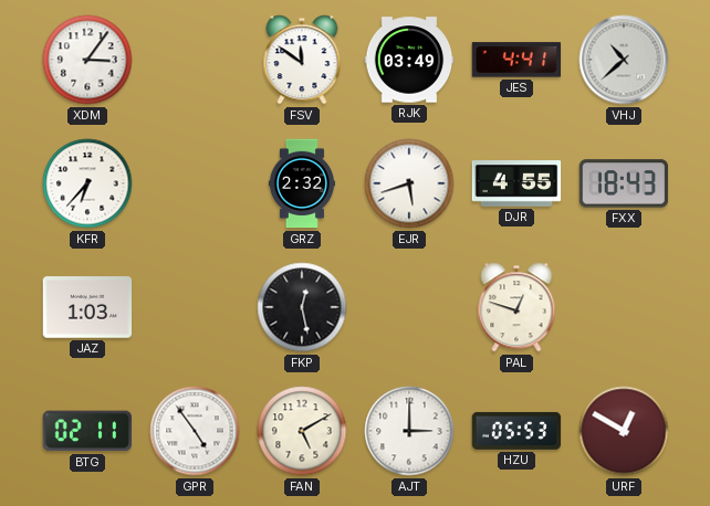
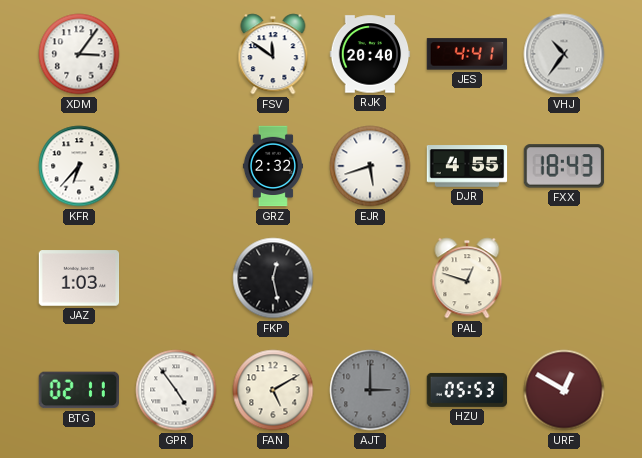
RJK: 03:49 -> 20:40 (370, 54)
VHJ: 10:38 -> 10:36 (564, 54)
AJT dial: white -> grey (370, 390)
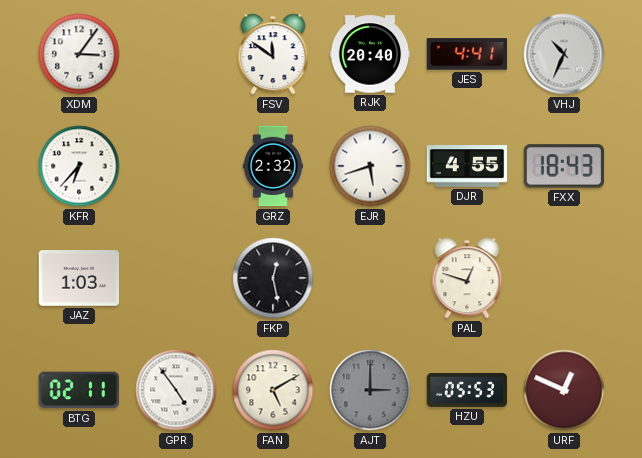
VHJ: 10:36 -> 10:34 (564, 54)
URF: 12:50 -> 12:49 (564, 390)
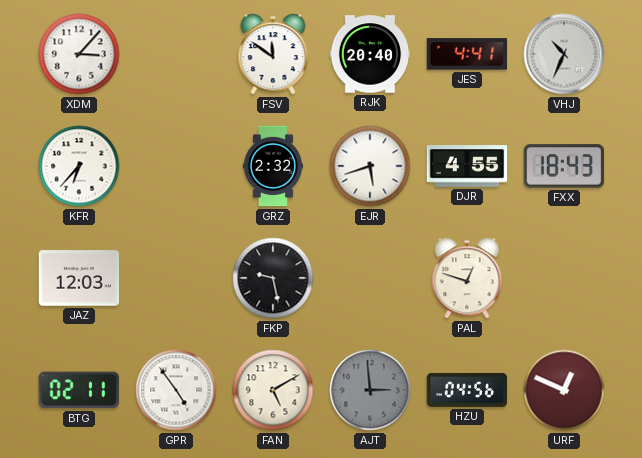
XDM: 3:06 -> 3:07 (79, 54)
JAZ: 1:03 -> 12:03 (79, 278)
FKP: 12:28 -> 9:28 (273, 278)
AJT: 3:00 -> 2:59 (370, 390)
HZU: 05:53 -> 04:56 (467, 390)
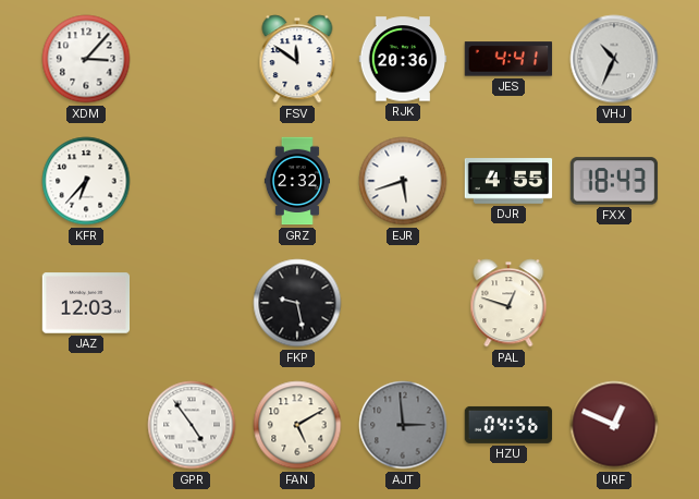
RJK: 20:40 -> 20:36 (403, 59)
BTG: 02:11 -> none (78, 390)
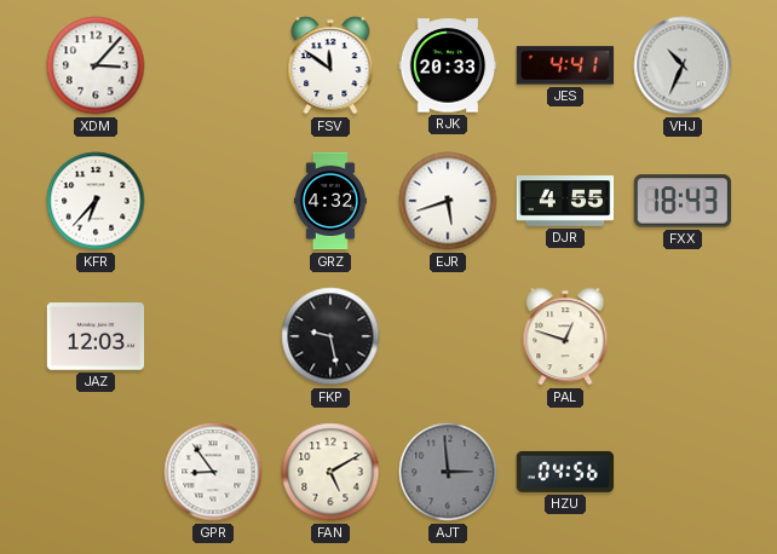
RJK: 20:36 -> 20:33 (448, 65)
GRZ: 2:32 -> 4:32 (330, 201)
GPR: 4:54 -> 8:54 (213, 472)
URF: 12:49 -> none (614, 425)
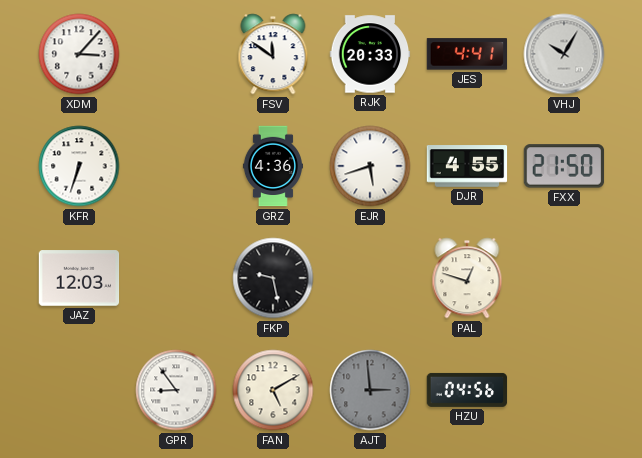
VHJ: 10:34 -> 10:05 (564, 54)
KFR: 6:37 -> 6:33 (79, 166)
GRZ: 4:32 -> 4:36 (273, 166)
FXX: 18:43 -> 21:50 (564, 166)
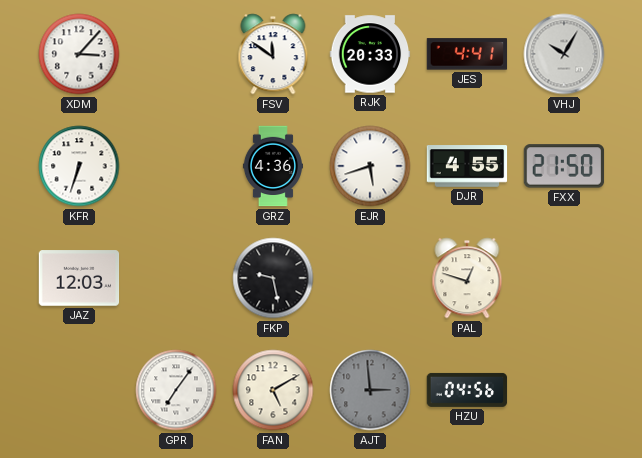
GPR: 8:54 -> 7:06 (176, 390)
